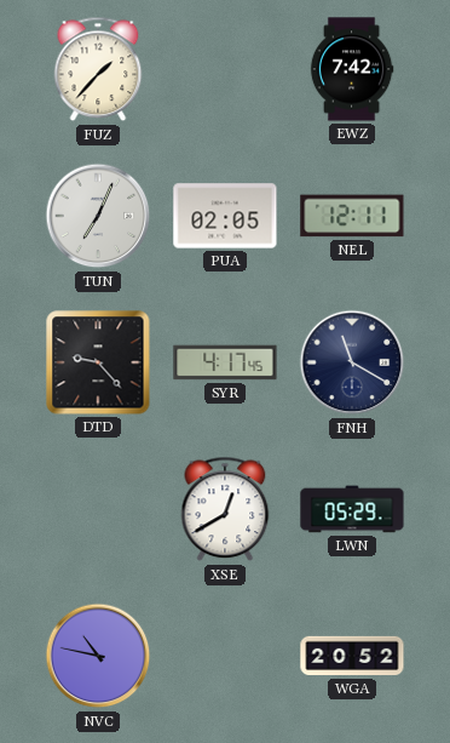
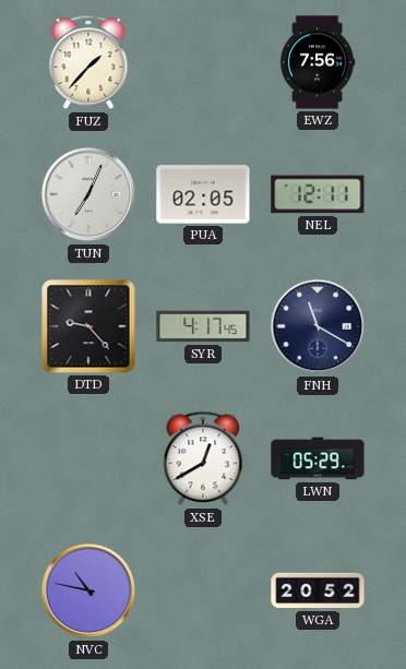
EWZ: 7:42 -> 7:56 (318, 62)
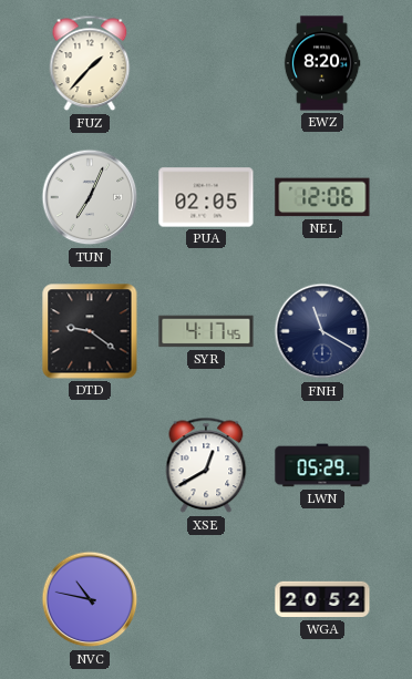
EWZ: 7:56 -> 8:20 (322, 63)
NEL: 12:11 -> 12:06 (322, 197)
DTD: 9:23 -> 9:21 (90, 331)
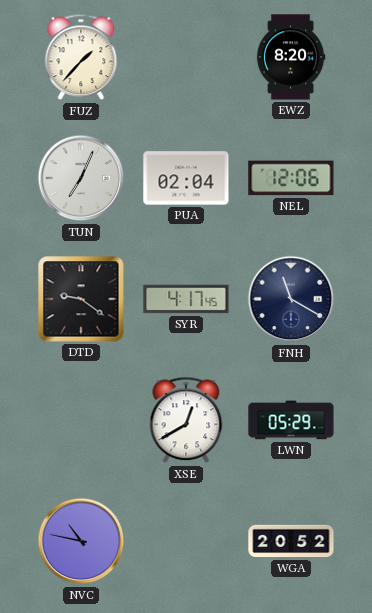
PUA: 02:05 -> 02:04 (186, 178)
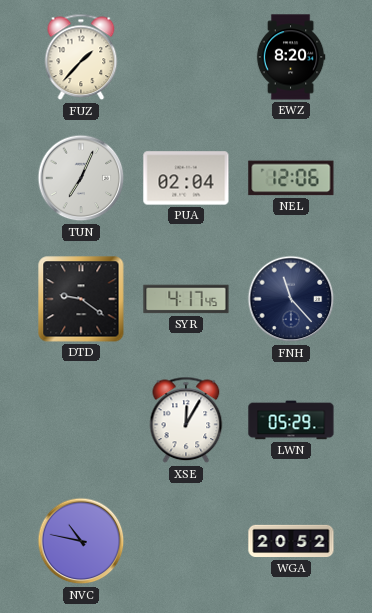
FNH: 11:20 -> 11:23 (291, 299)
XSE: 12:40 -> 12:05 (186, 420)
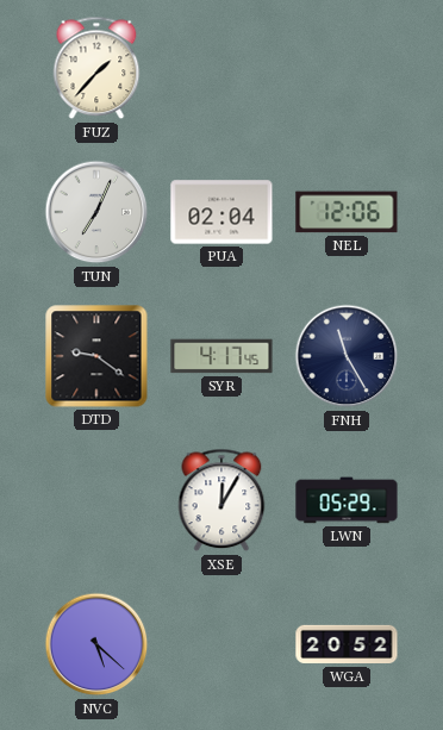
EWZ: 8:20 -> none (291, 57)
FNH: 11:23 -> 11:25 (347, 356)
NVC: 10:47 -> 5:22 (96, 644)
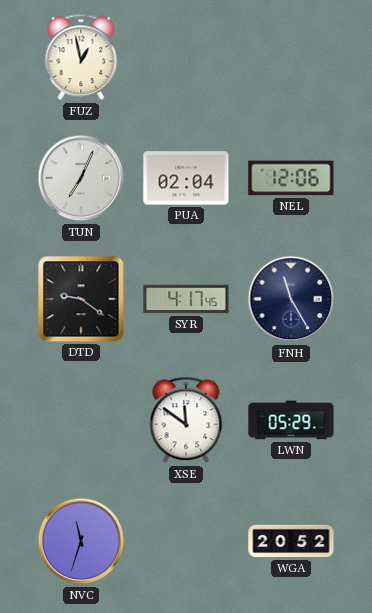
FUZ: 1:37 -> 12:58 (81, 57)
XSE: 12:05 -> 11:51 (186, 420)
NVC: 5:22 -> 11:33 (81, 541)
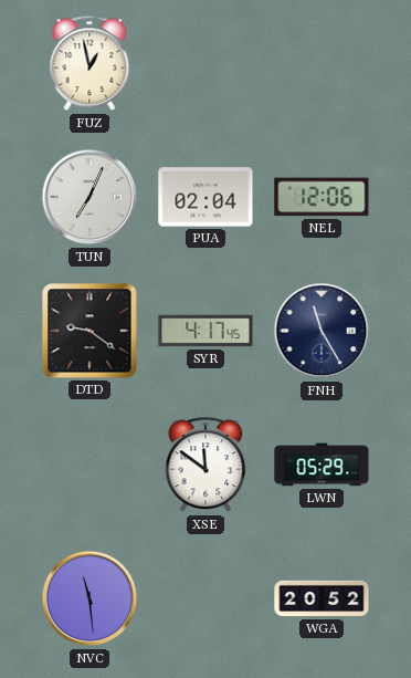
NVC: 11:33 -> 11:29 (89, 598)
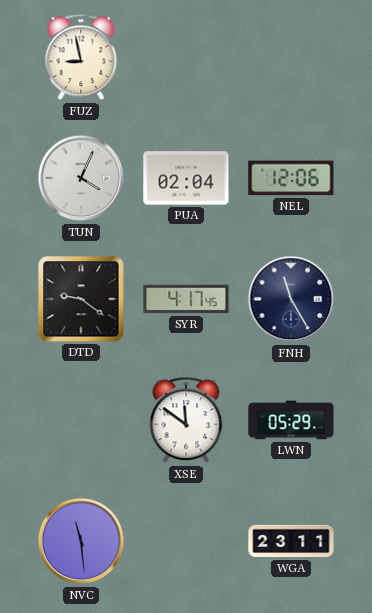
FUZ: 12:58 -> 8:58 (81, 57)
TUN: 7:04 -> 4:04 (81, 178)
WGA: 20:52 -> 23:11 (291, 541)
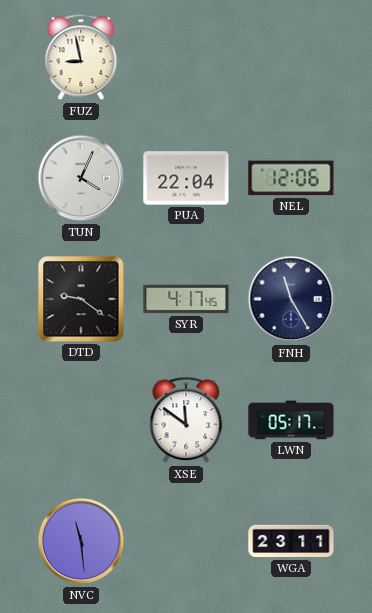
PUA: 02:04 -> 22:04 (186, 178)
LWN: 05:29 -> 05:17 (291, 420)
